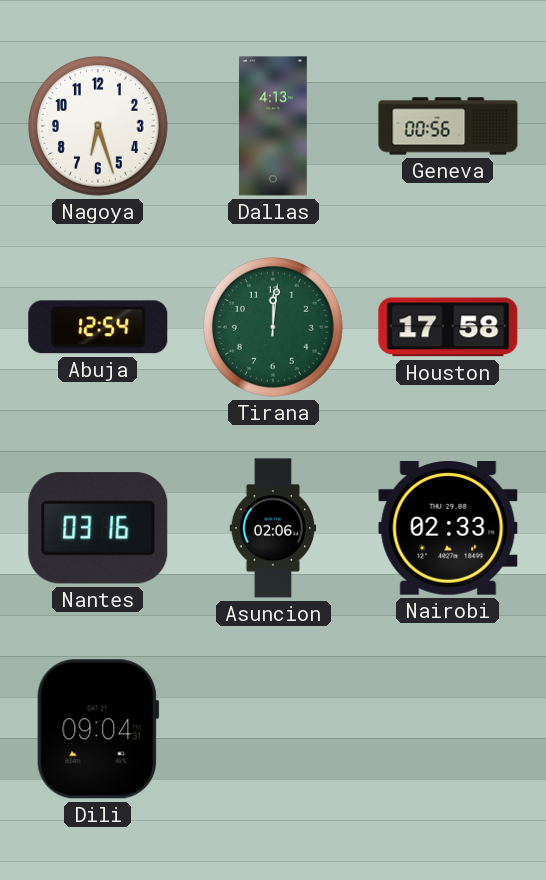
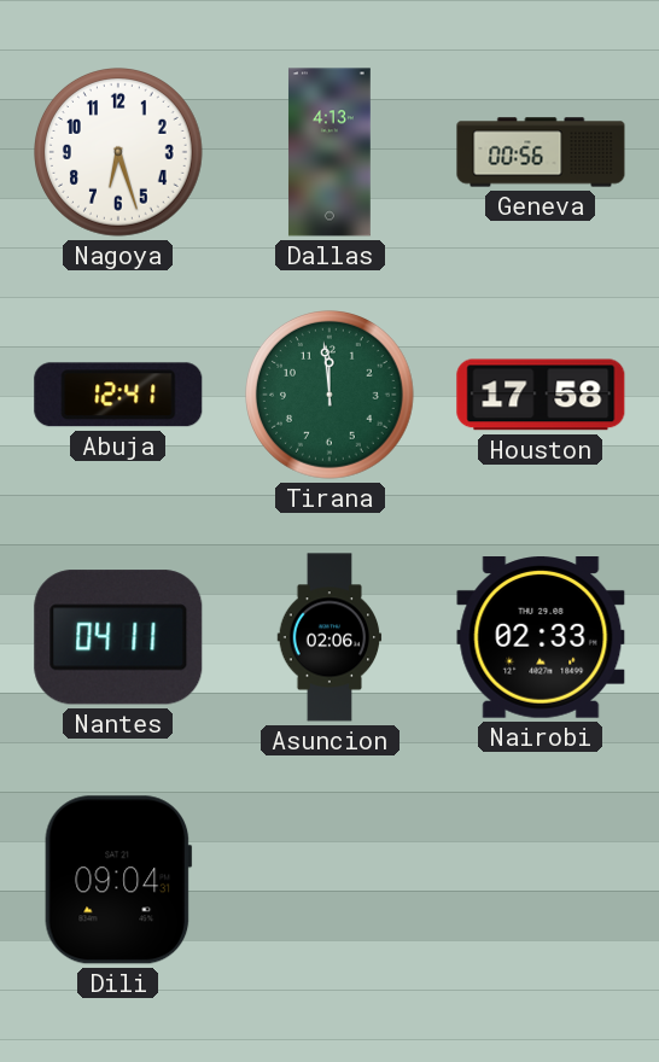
Abuja: 12:54 -> 12:41 (118, 395)
Tirana: 12:01 -> 11:59 (331, 396)
Nantes: 03:16 -> 04:11 (118, 637)
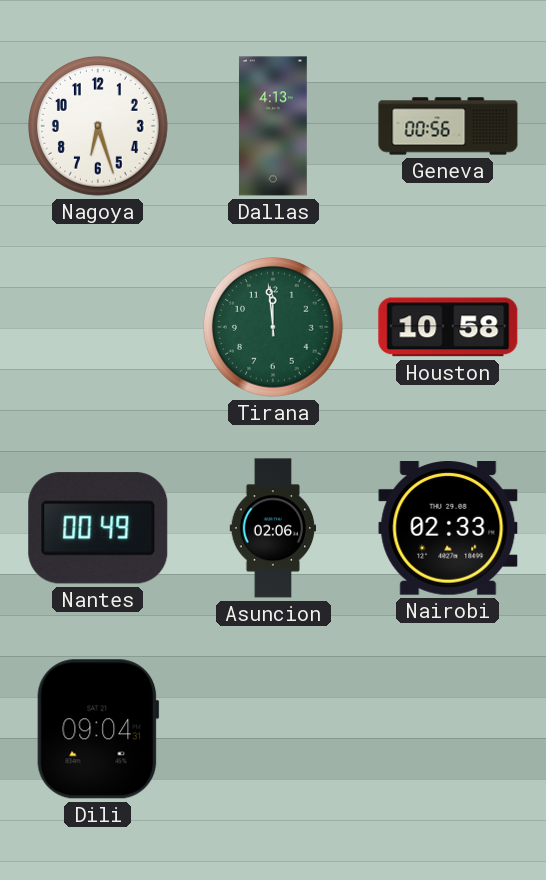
Abuja: 12:41 -> none (118, 395)
Houston: 17:58 -> 10:58 (448, 327)
Nantes: 04:11 -> 00:49 (98, 528)
